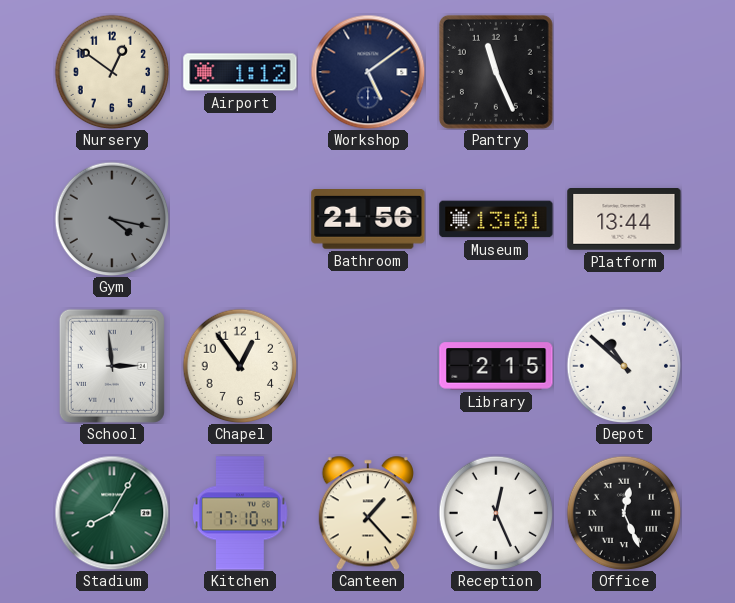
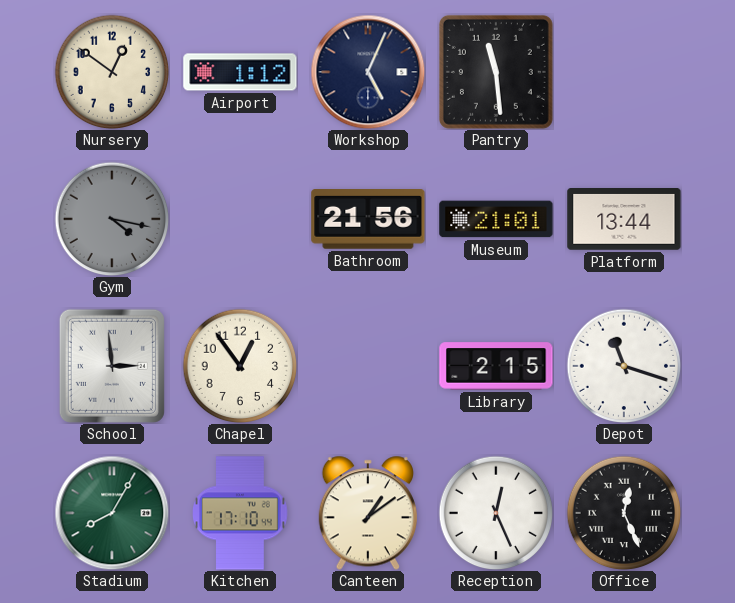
Workshop: 5:09 -> 5:04 (368, 72)
Pantry: 11:26 -> 11:29 (496, 72)
Museum: 13:01 -> 21:01 (496, 219)
Depot: 10:52 -> 11:18 (624, 366)
Canteen: 1:23 -> 1:09 (368, 513)
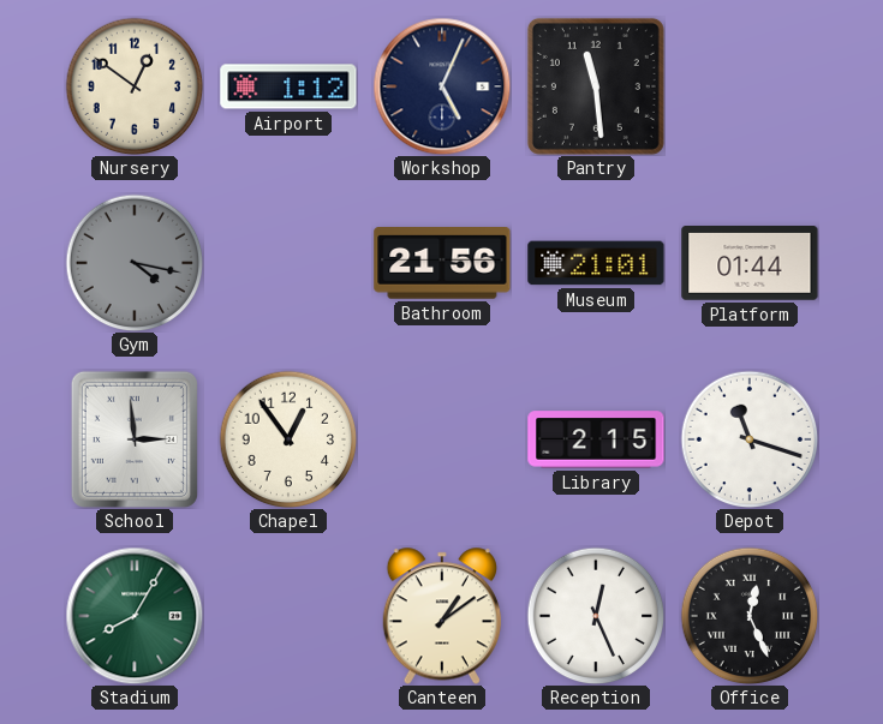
Platform: 13:44 -> 01:44 (750, 264)
Kitchen: 17:10 -> none (241, 513)
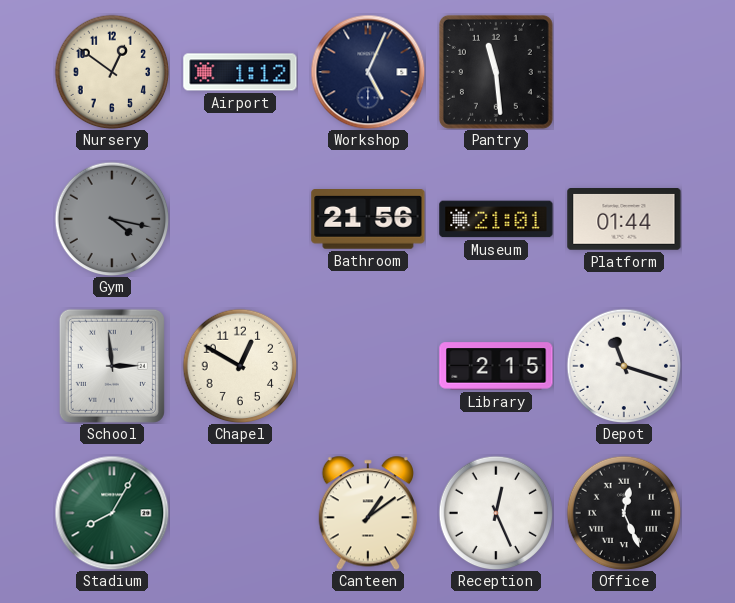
Chapel: 12:54 -> 12:50 (240, 366)
